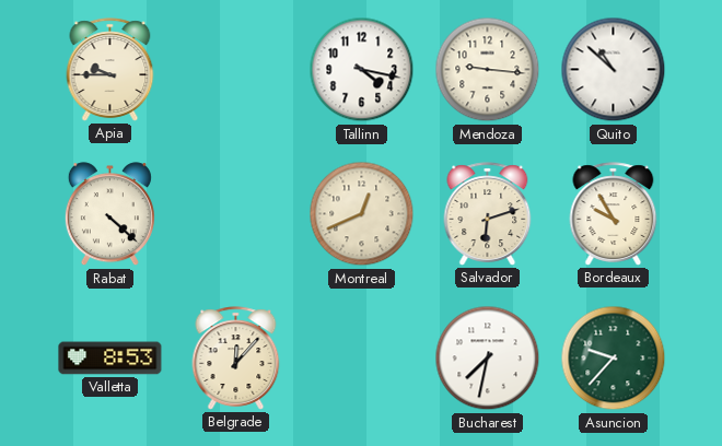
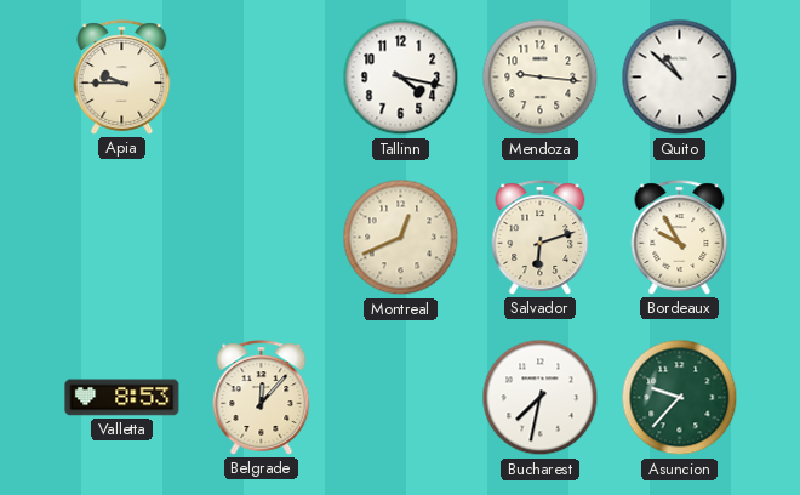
Rabat: 4:22 -> none (109, 214)
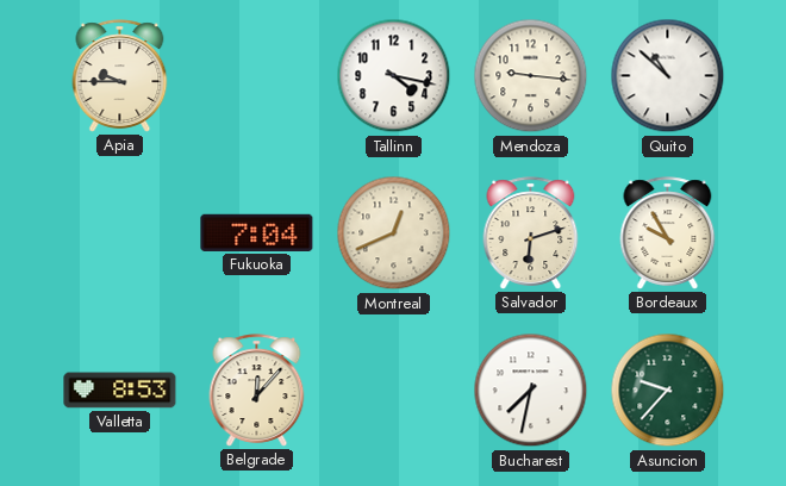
Fukuoka: none -> 7:04 (257, 232)
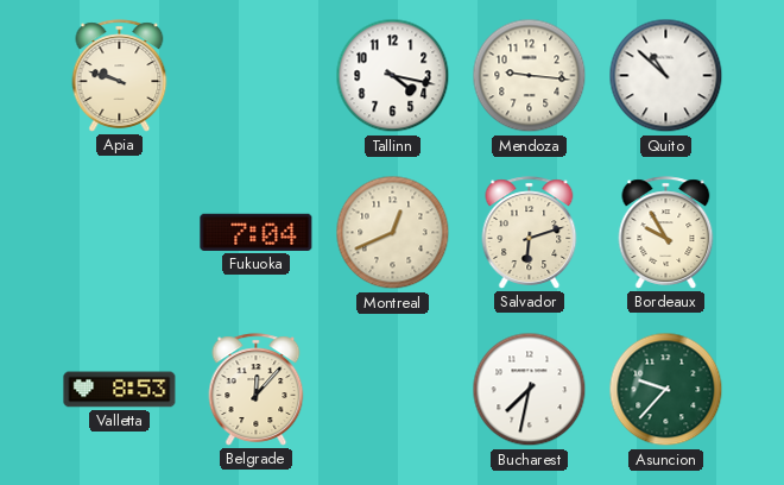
Apia: 9:45 -> 9:48 (120, 76)
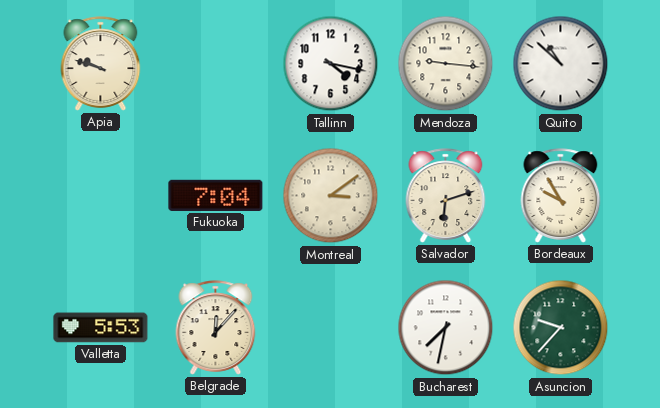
Montreal: 12:41 -> 3:09 (331, 196)
Valletta: 8:53 -> 5:53 (101, 328)
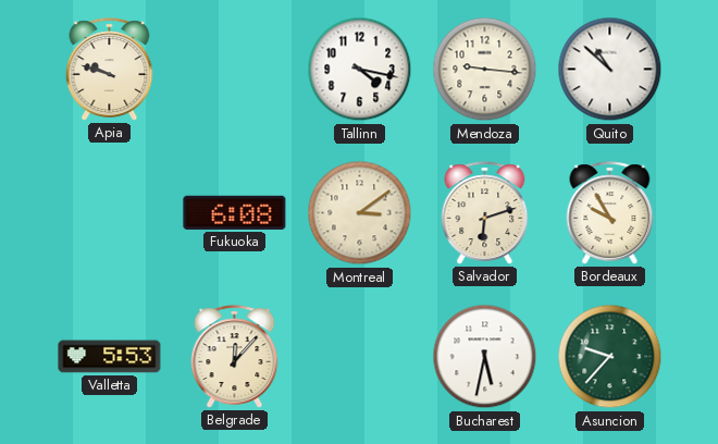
Fukuoka: 7:04 -> 6:08 (235, 212)
Bucharest: 7:32 -> 5:32 (485, 357)
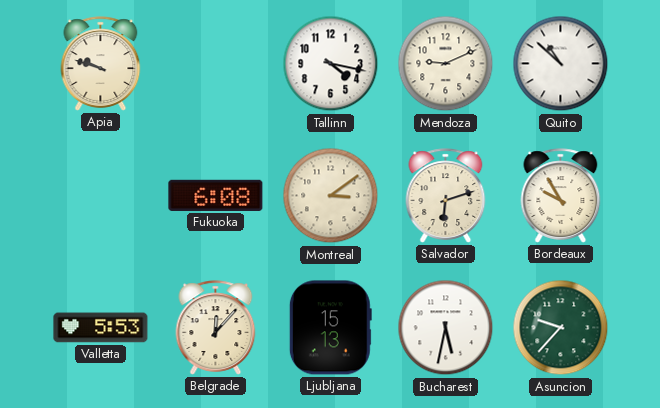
Mendoza: 9:16 -> 9:11 (446, 64)
Ljubljana: none -> 15:13 (330, 328)
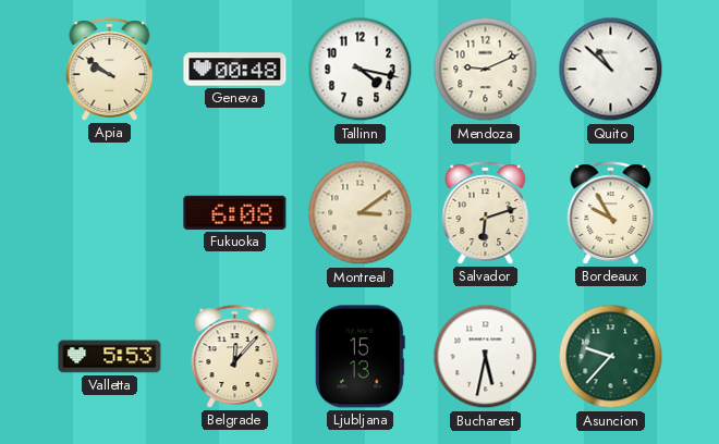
Apia: 9:48 -> 9:51 (110, 70)
Geneva: none -> 00:48 (235, 70)
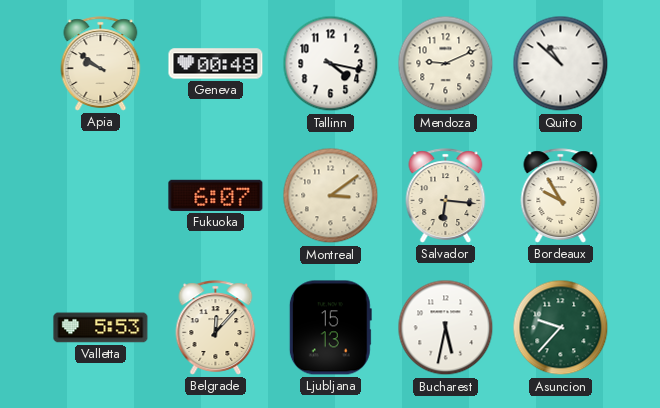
Fukuoka: 6:08 -> 6:07 (216, 195)
Salvador: 6:12 -> 6:16 (446, 196)
